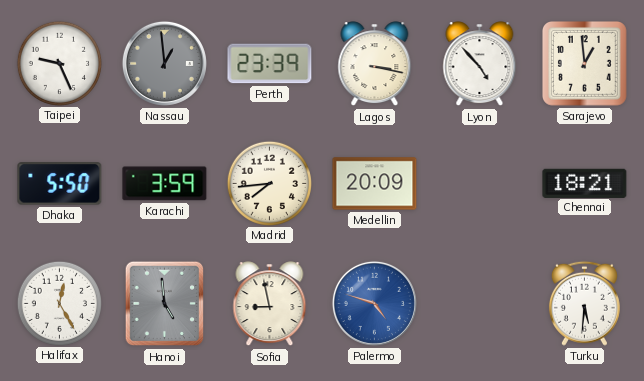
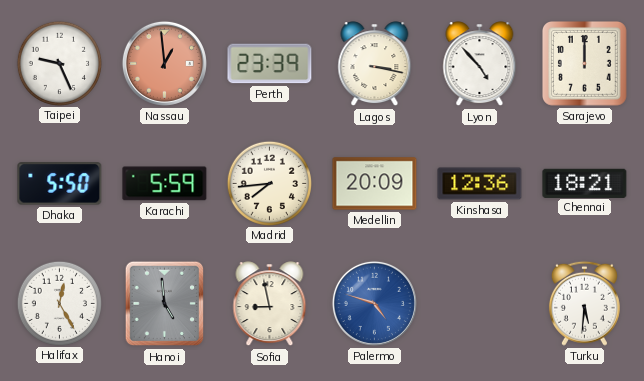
Nassau dial: grey -> salmon (164, 63)
Sarajevo: 12:59 -> 12:00 (585, 64)
Karachi: 3:59 -> 5:59 (165, 184)
Kinshasa: none -> 12:36 (480, 184)
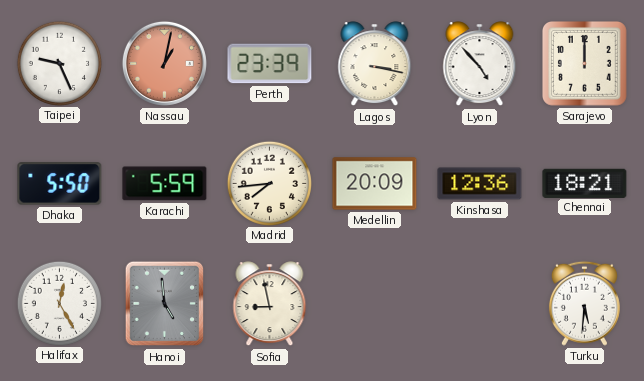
Nassau: 12:59 -> 1:02 (164, 63)
Palermo: 4:48 -> none (374, 303)
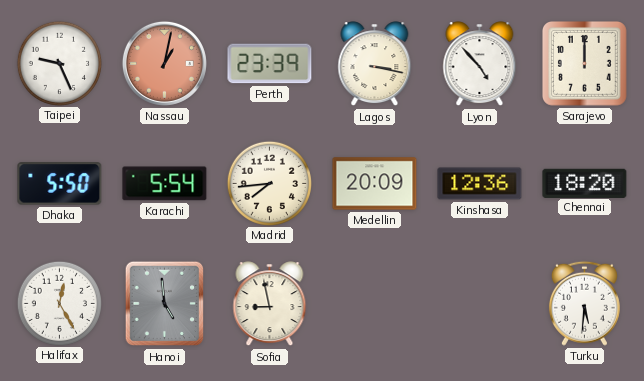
Karachi: 5:59 -> 5:54 (165, 184)
Chennai: 18:21 -> 18:20 (585, 183)
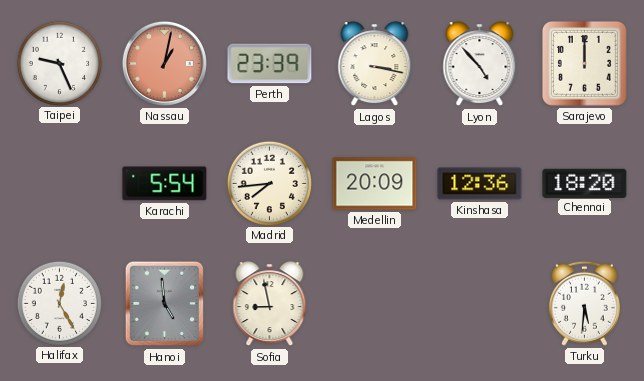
Dhaka: 5:50 -> none (60, 184)
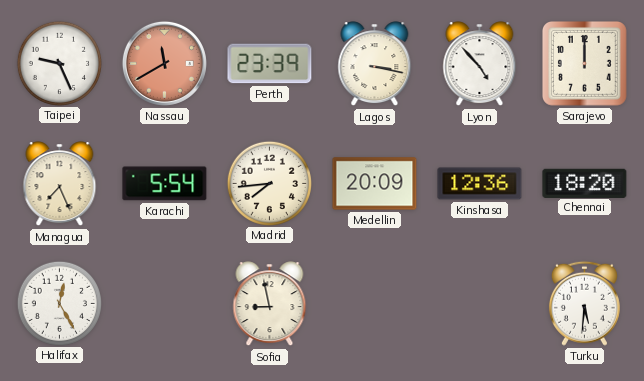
Nassau: 1:02 -> 11:40 (164, 63)
Managua: none -> 7:26 (60, 184)
Hanoi: 4:59 -> none (165, 304)
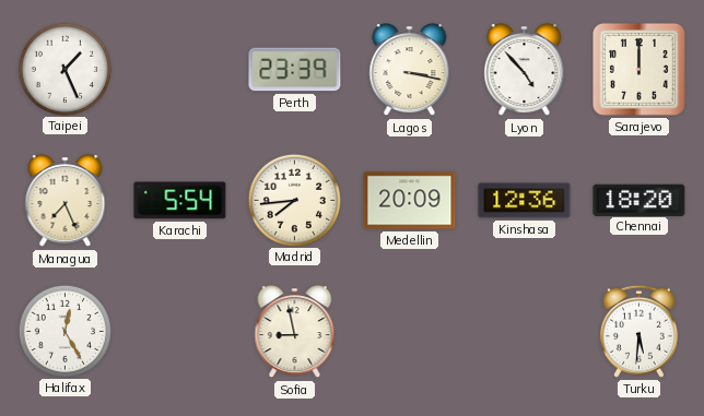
Taipei: 9:26 -> 1:26 (64, 69)
Nassau: 11:40 -> none (164, 63)
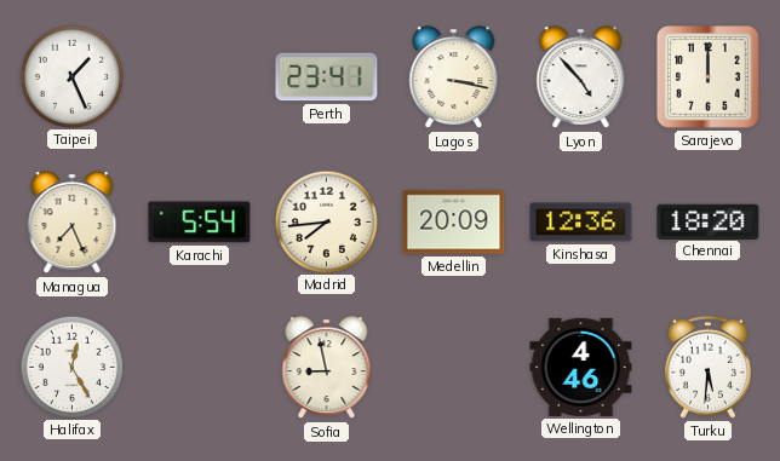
Perth: 23:39 -> 23:41 (327, 77)
Wellington: none -> 4:46 (581, 367)
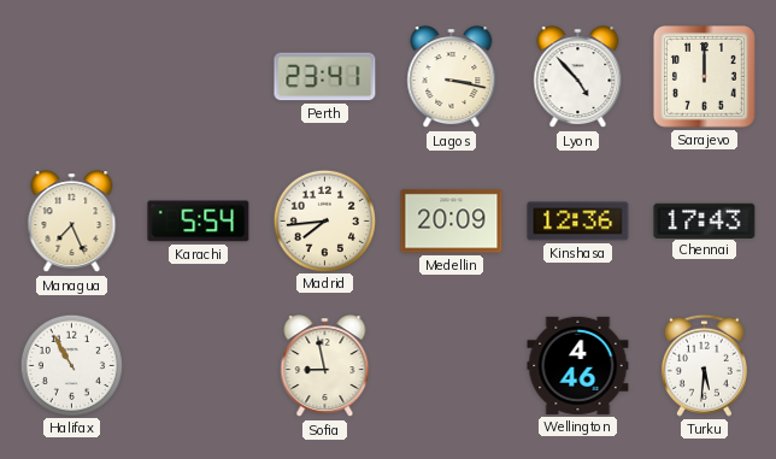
Taipei: 1:26 -> none (71, 76)
Chennai: 18:20 -> 17:43 (705, 220)
Halifax: 12:25 -> 10:55 (71, 365)
